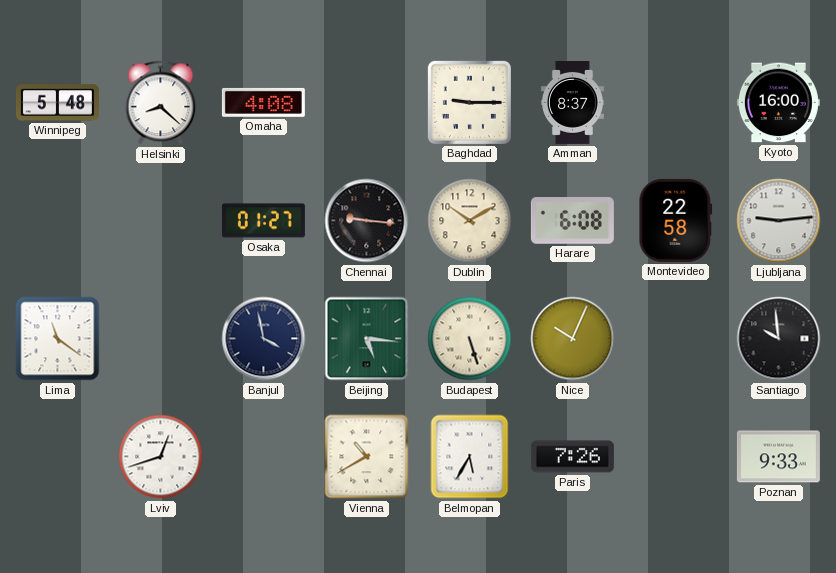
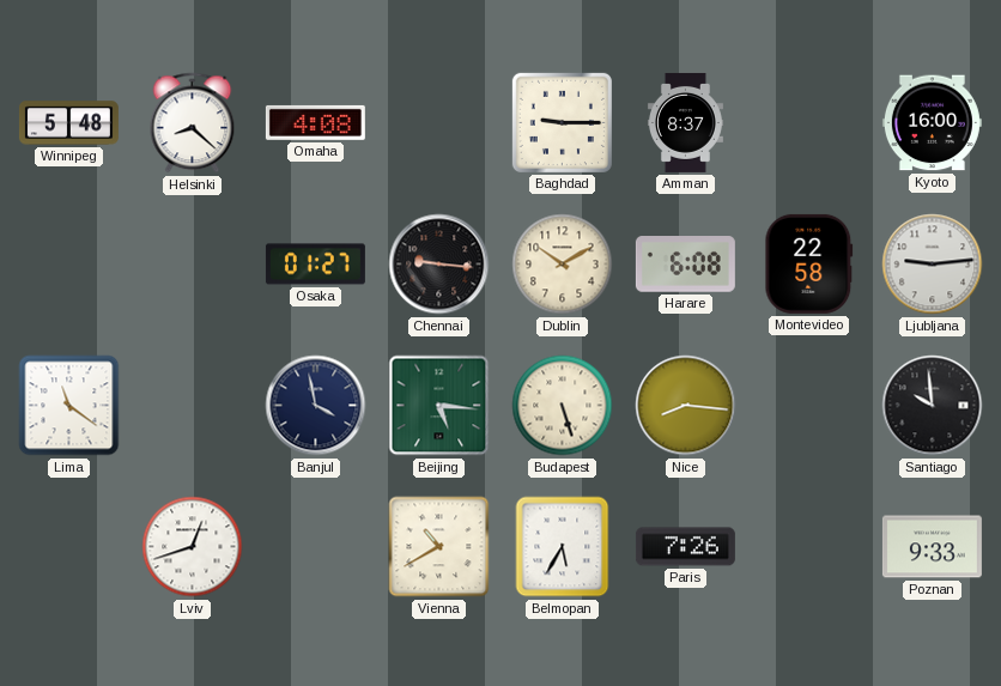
Nice: 10:04 -> 8:16 (686, 406)
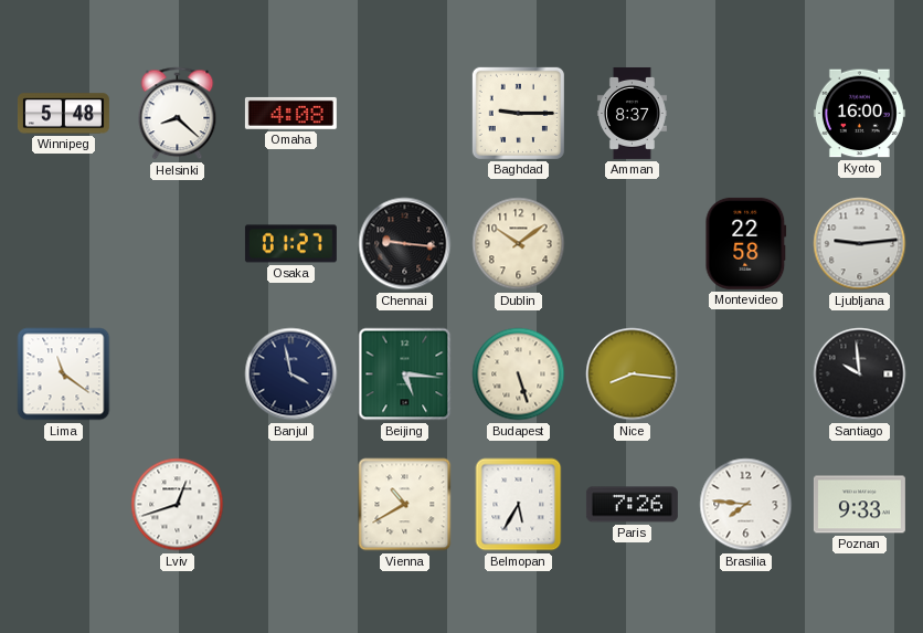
Dublin: 10:10 -> 10:09 (519, 244)
Harare: 6:08 -> none (685, 265)
Brasilia: none -> 7:46 (746, 505)
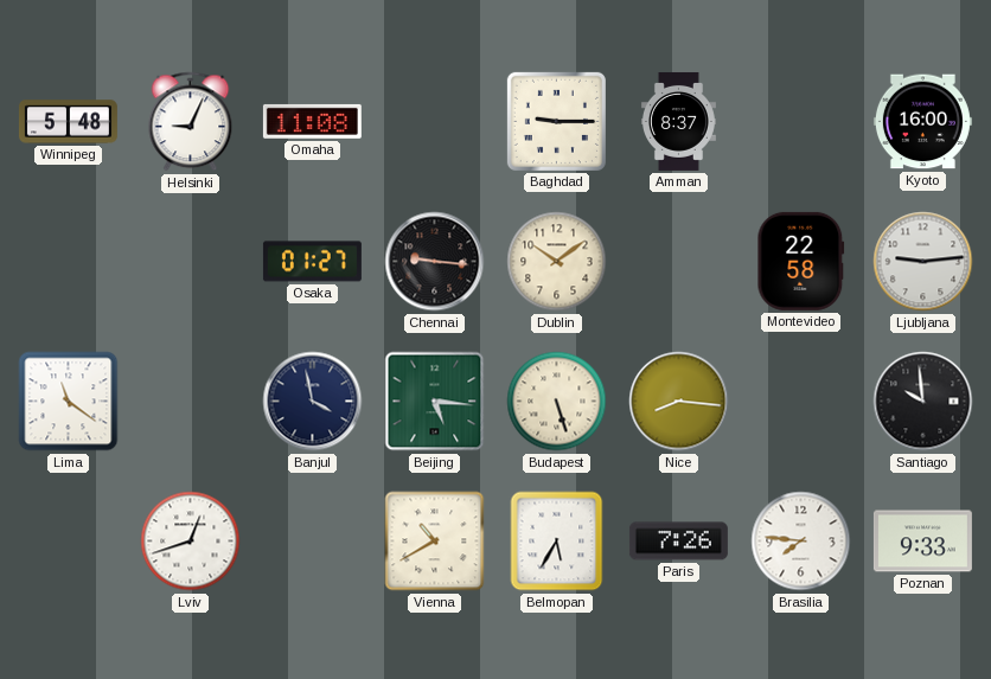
Helsinki: 8:22 -> 9:04 (191, 122)
Omaha: 4:08 -> 11:08 (312, 121)
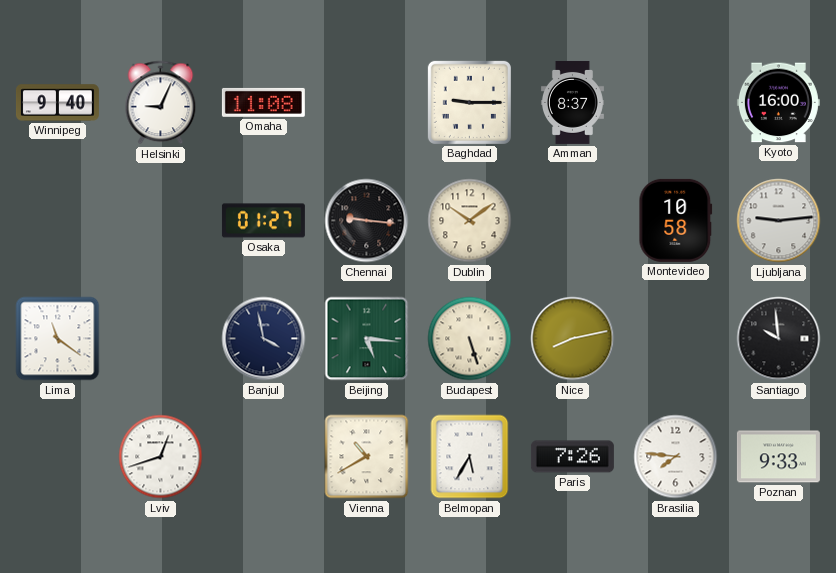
Winnipeg: 5:48 -> 9:40 (57, 103)
Montevideo: 22:58 -> 10:58 (676, 220)
Nice: 8:16 -> 8:13 (573, 339)
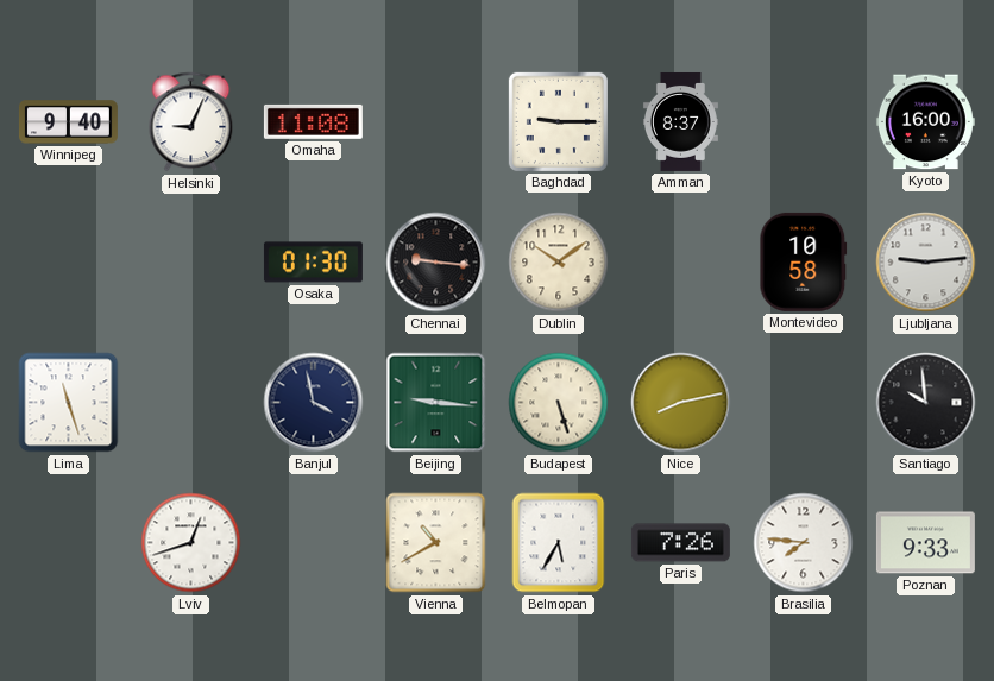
Osaka: 01:27 -> 01:30 (313, 263)
Lima: 11:21 -> 11:27 (69, 403)
Beijing: 5:16 -> 9:16 (436, 403)
